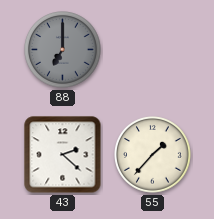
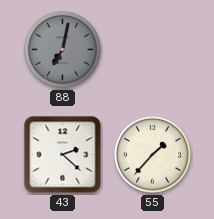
88: 7:00 -> 7:02 (63, 50)
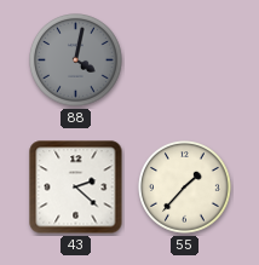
88: 7:02 -> 4:02 (76, 61)
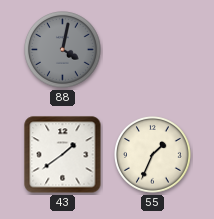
43: 2:22 -> 1:39 (63, 155)
55: 1:37 -> 1:34 (153, 155)
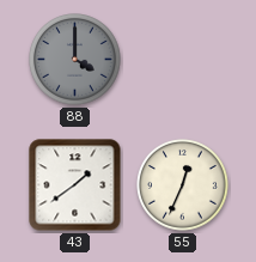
88: 4:02 -> 4:00 (75, 60)
55: 1:34 -> 12:34 (183, 185)
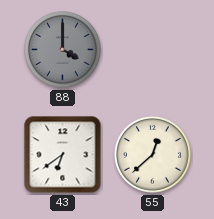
43: 1:39 -> 6:39 (63, 155)
55: 12:34 -> 12:38 (153, 155)
